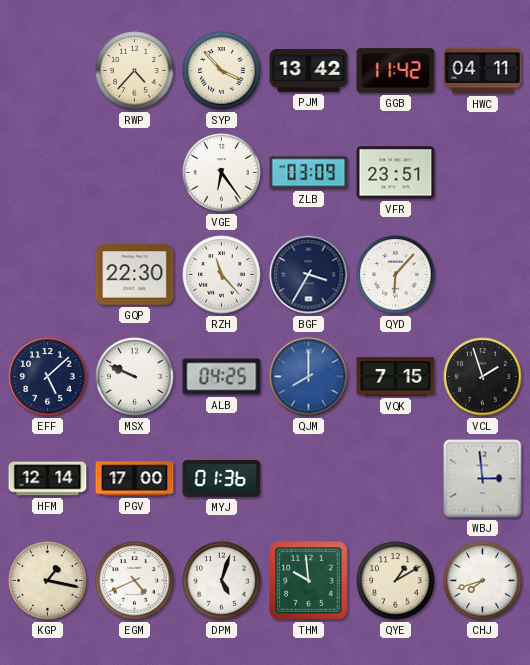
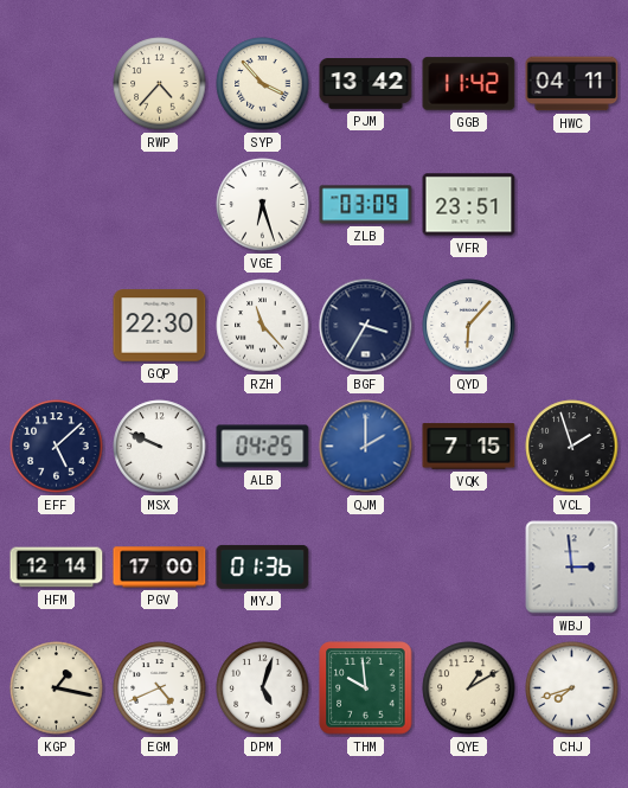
VGE: 6:24 -> 6:27 (263, 205)
QJM: 8:00 -> 2:00 (366, 447)
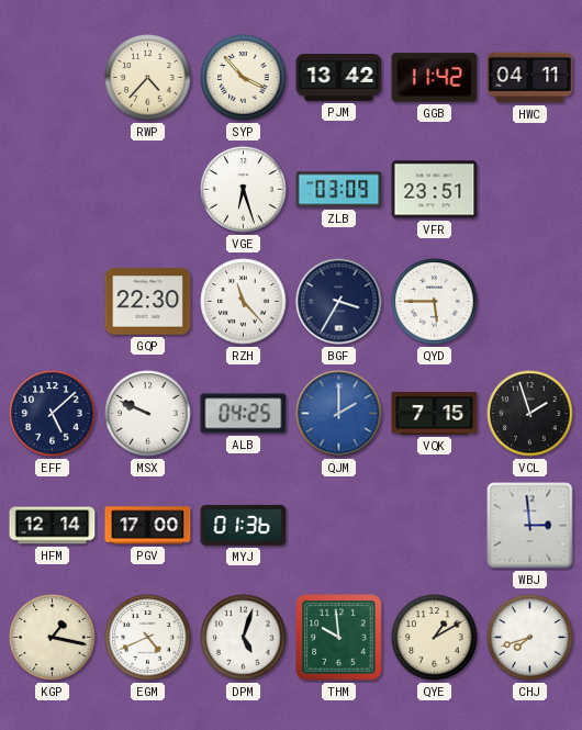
QYD: 6:07 -> 5:45 (435, 302)
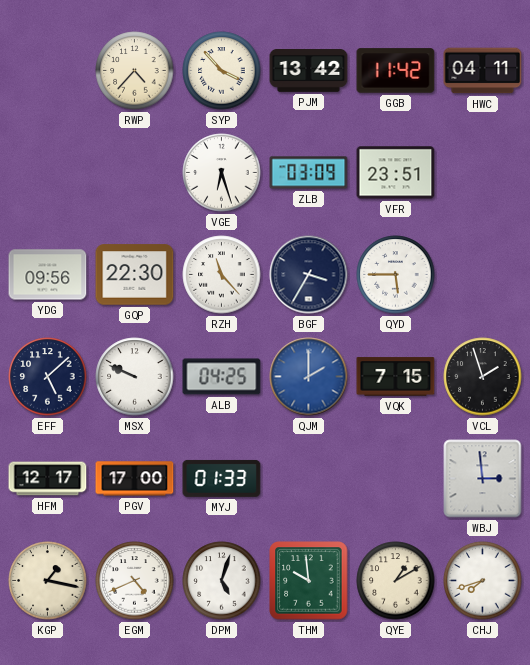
YDG: none -> 09:56 (48, 275)
HFM: 12:14 -> 12:17 (48, 479)
MYJ: 01:36 -> 01:33 (222, 478)
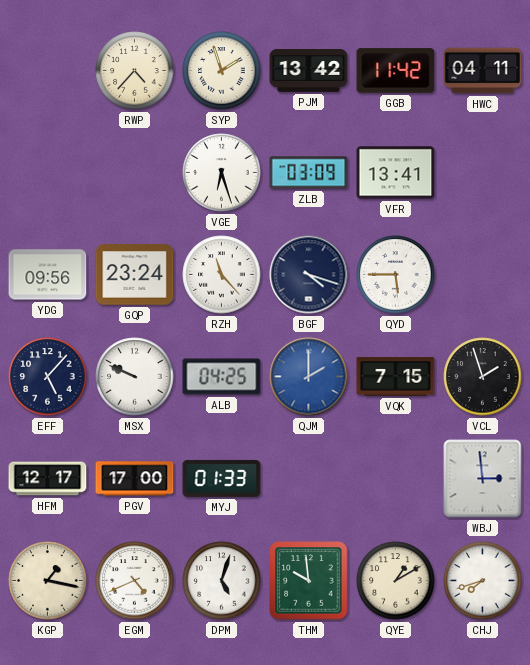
SYP: 3:53 -> 1:57 (222, 71)
VFR: 23:51 -> 13:41 (396, 173)
GQP: 22:30 -> 23:24 (135, 275)
BGF: 3:35 -> 4:18 (309, 275)
EFF: 5:08 -> 5:07 (48, 377)
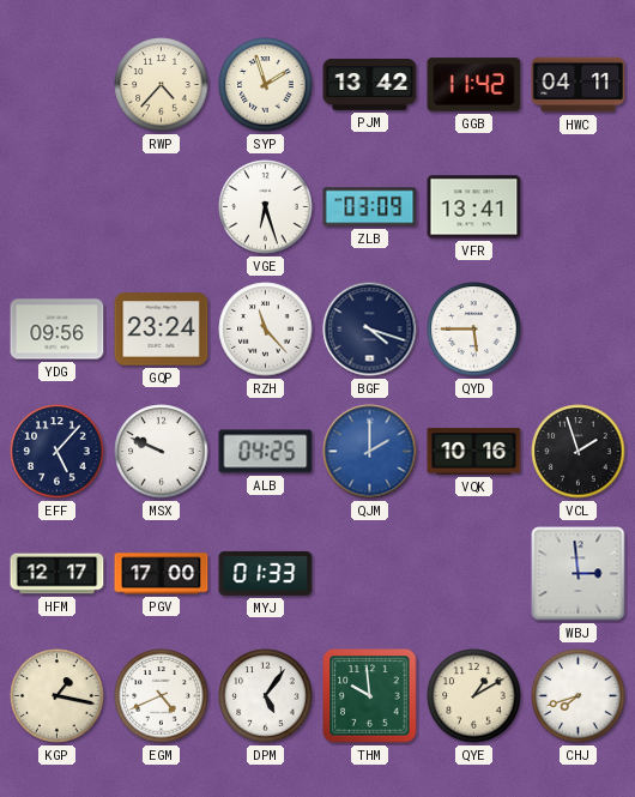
VQK: 7:15 -> 10:16 (474, 452)
DPM: 5:03 -> 5:06 (266, 696)
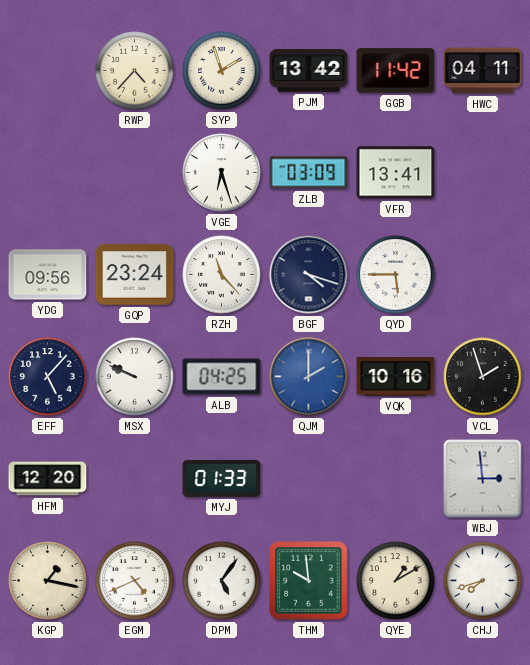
HFM: 12:17 -> 12:20 (48, 479)
PGV: 17:00 -> none (162, 574)
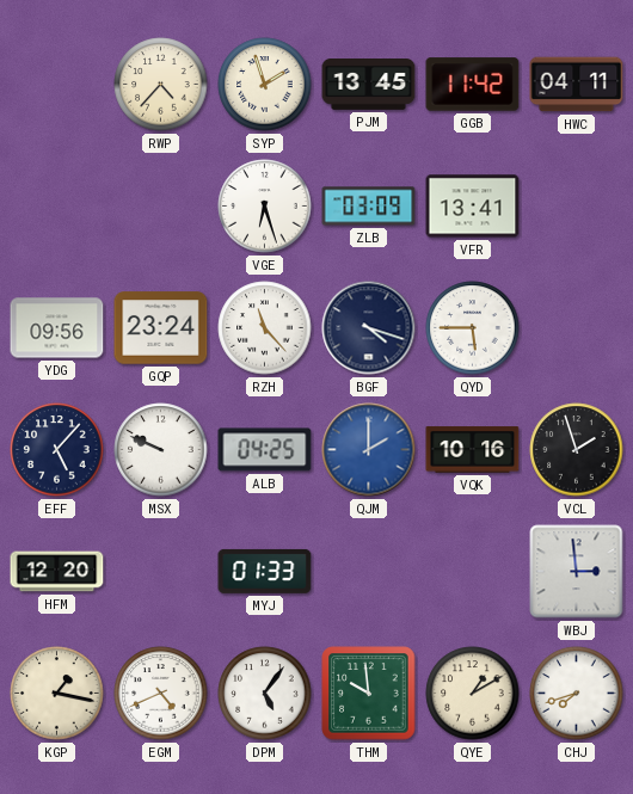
PJM: 13:42 -> 13:45 (369, 85)
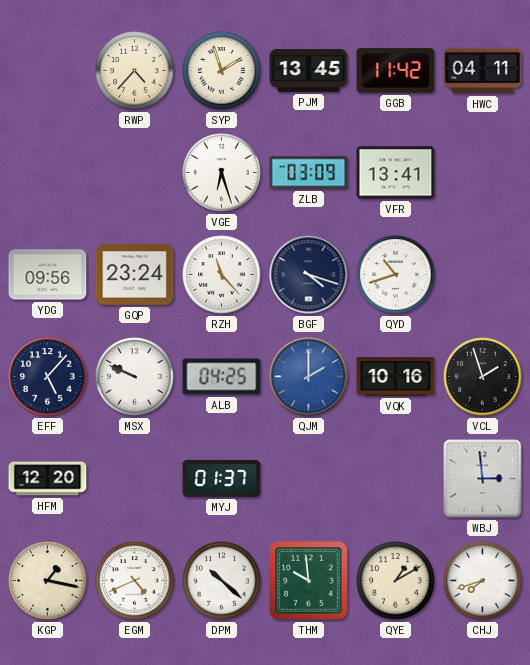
QYD: 5:45 -> 10:42 (396, 275)
MYJ: 01:33 -> 01:37 (222, 478)
DPM: 5:06 -> 10:22 (222, 581)
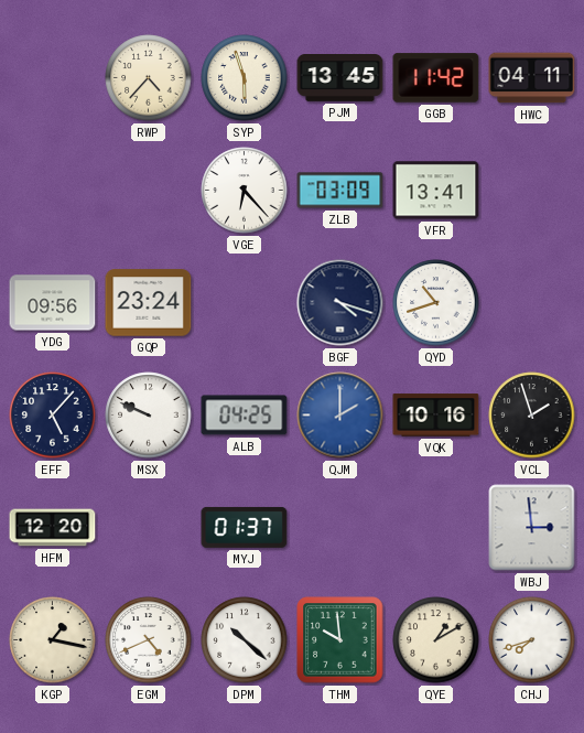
SYP: 1:57 -> 5:57 (245, 78)
VGE: 6:27 -> 6:23 (245, 191)
RZH: 11:23 -> none (222, 275)
